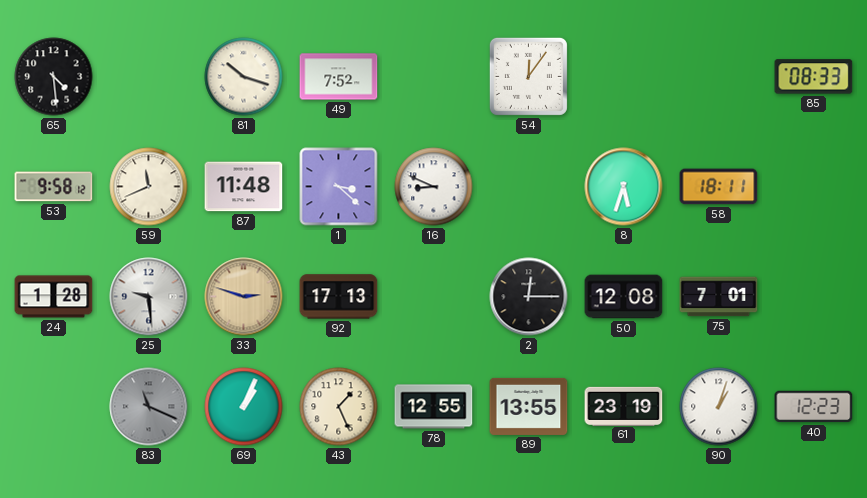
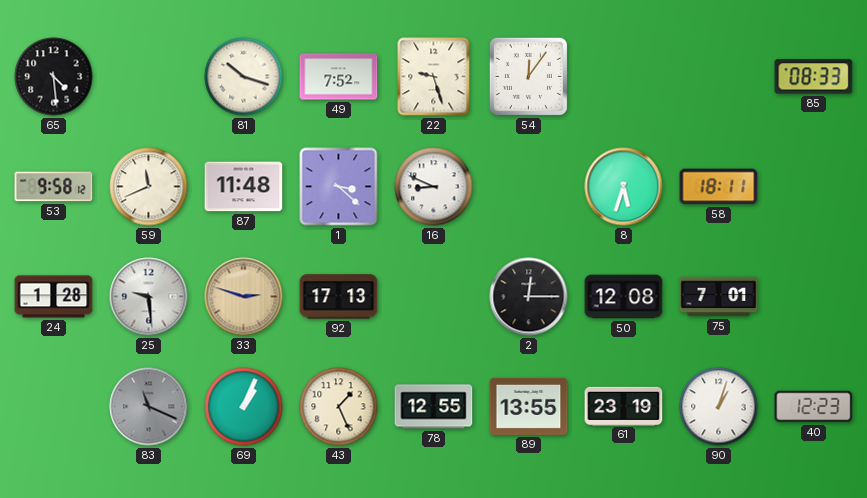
22: none -> 9:27 (434, 77)
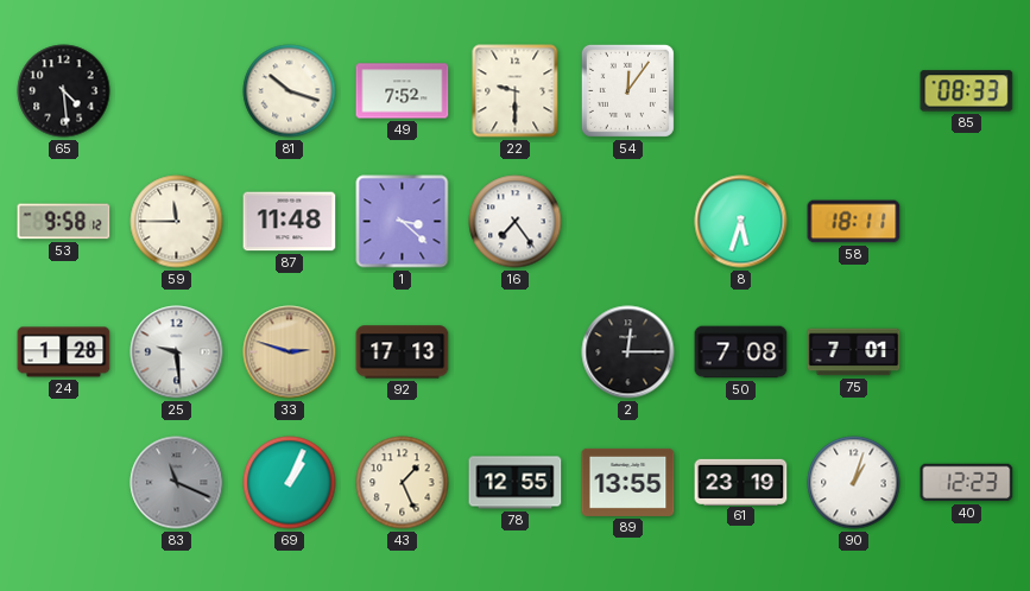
22: 9:27 -> 9:30 (516, 91)
59: 11:41 -> 11:45 (177, 222)
16: 8:49 -> 7:24 (516, 222)
50: 12:08 -> 7:08 (741, 352)
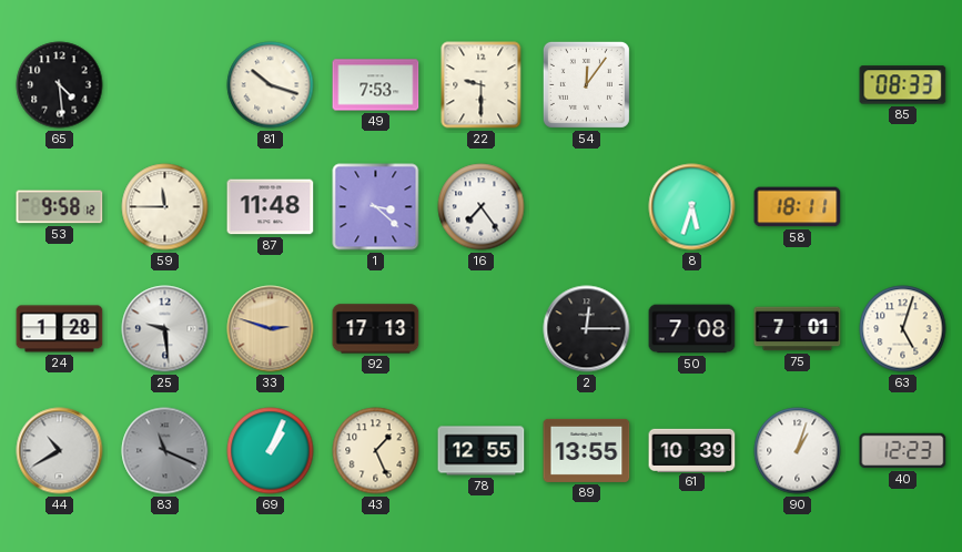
49: 7:52 -> 7:53 (376, 85)
63: none -> 5:03 (903, 329)
44: none -> 10:40 (60, 451)
61: 23:19 -> 10:39 (692, 450)
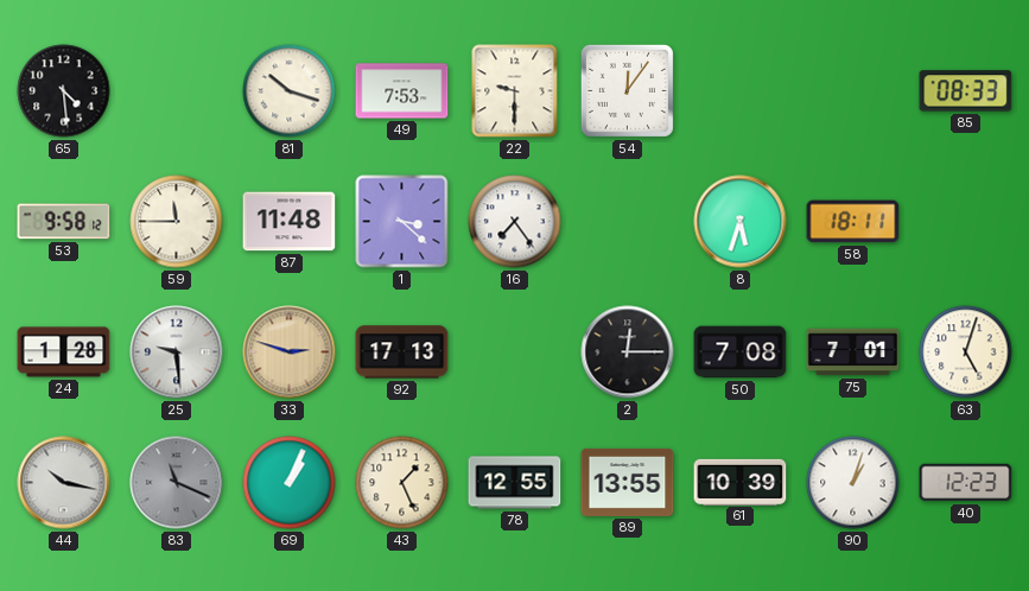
44: 10:40 -> 10:17 (64, 483)
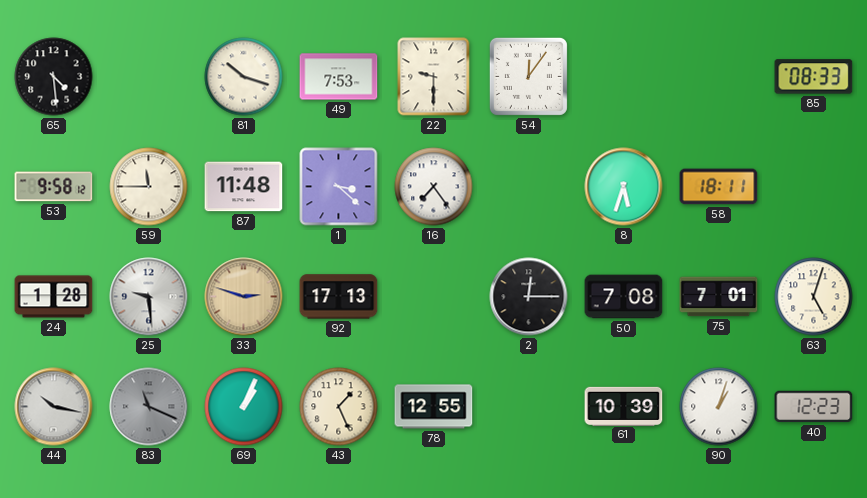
89: 13:55 -> none (628, 482)
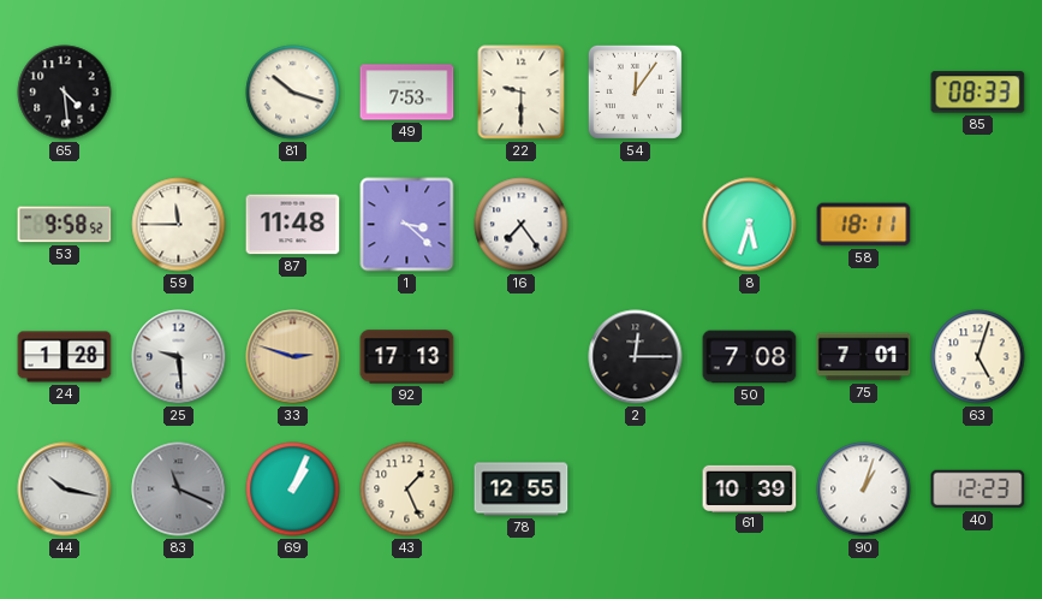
53: 9:58:12 -> 9:58:52 (65, 225)
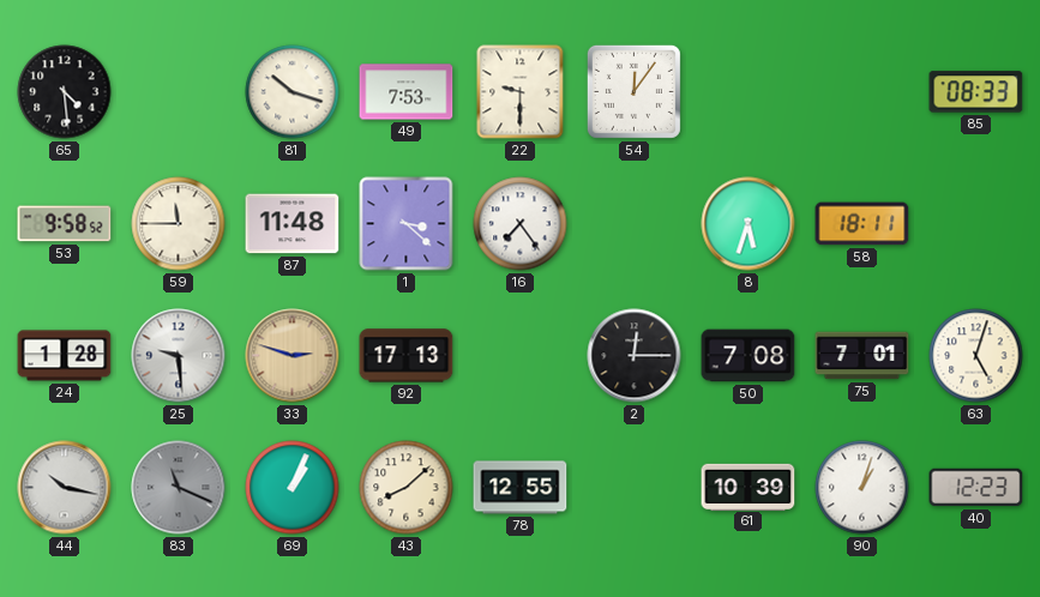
43: 1:26 -> 8:08 (407, 488)
